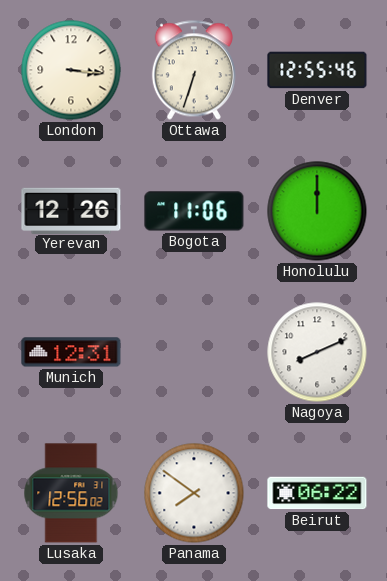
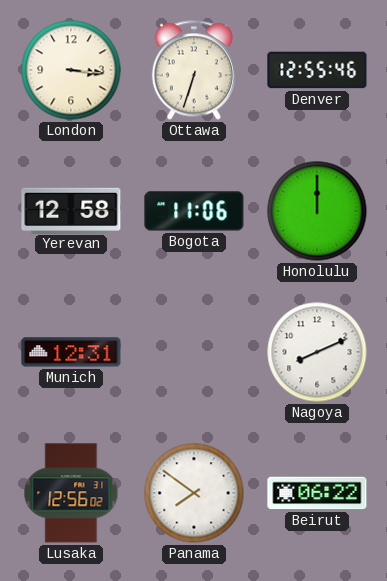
Yerevan: 12:26 -> 12:58 (71, 210)
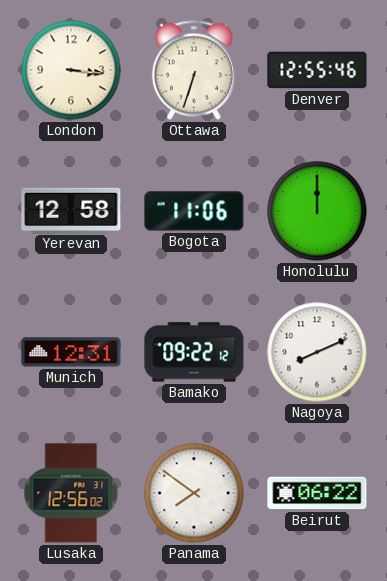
Bamako: none -> 09:22 (194, 352)
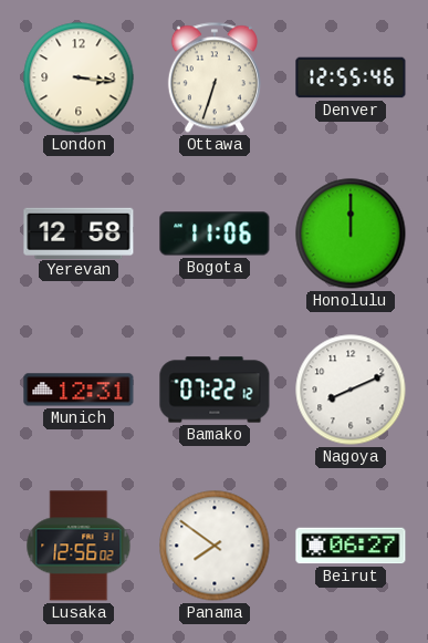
Bamako: 09:22 -> 07:22 (215, 390)
Beirut: 06:22 -> 06:27 (351, 546)
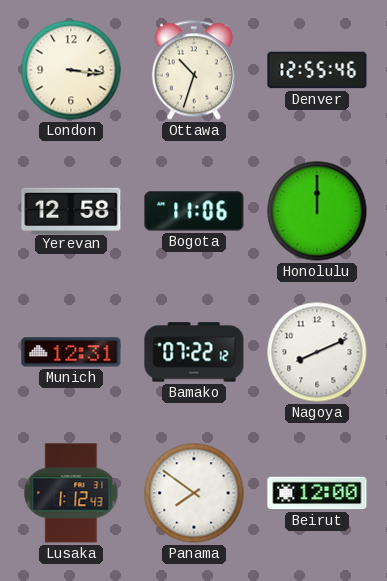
Ottawa: 6:33 -> 10:33 (194, 70)
Lusaka: 12:56 -> 1:12 (71, 493)
Beirut: 06:27 -> 12:00 (317, 493)
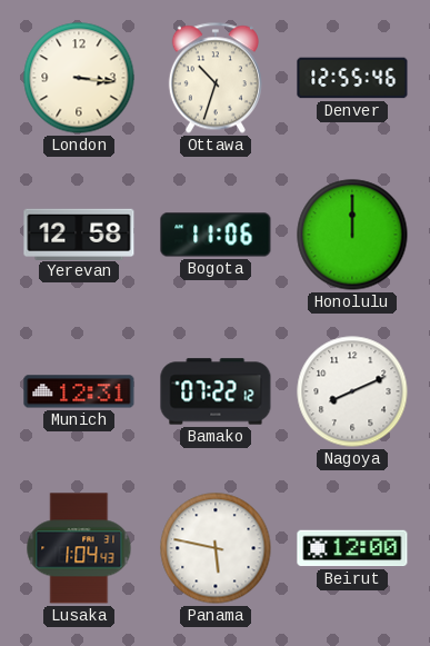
Lusaka: 1:12 -> 1:04 (79, 548)
Panama: 7:51 -> 5:47 (216, 548)
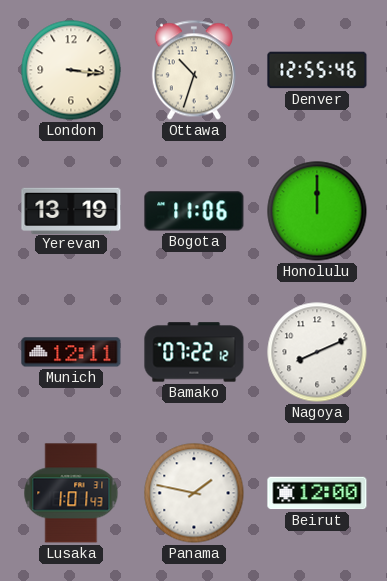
Yerevan: 12:58 -> 13:19 (71, 210)
Munich: 12:31 -> 12:11 (71, 352)
Lusaka: 1:04 -> 1:01 (71, 493)
Panama: 5:47 -> 1:47 (194, 493)
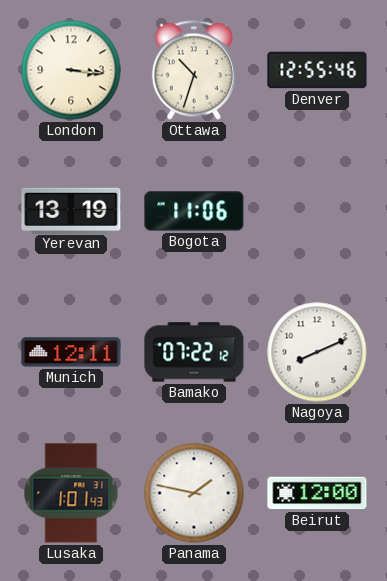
Honolulu: 12:00 -> none (317, 211)
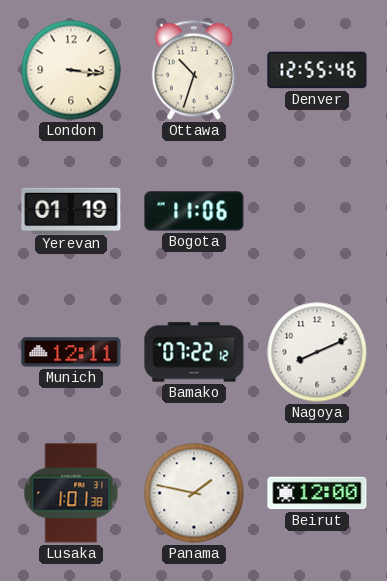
Yerevan: 13:19 -> 01:19 (71, 210)
Lusaka: 1:01:43 -> 1:01:38 (71, 493)
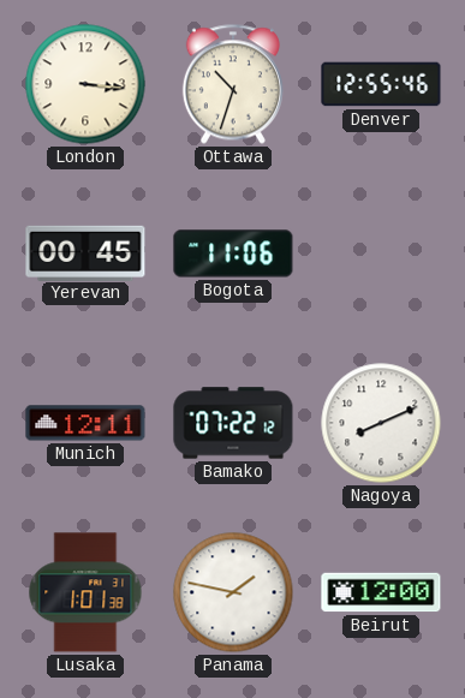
Yerevan: 01:19 -> 00:45 (85, 252)
